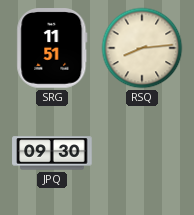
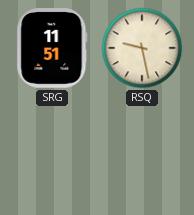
RSQ: 8:14 -> 9:28 (142, 48)
JPQ: 09:30 -> none (52, 153)
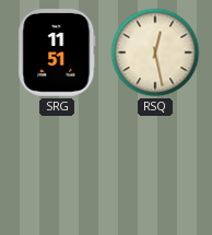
RSQ: 9:28 -> 12:28 (155, 52)
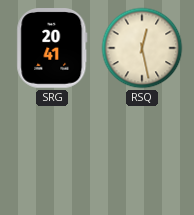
SRG: 11:51 -> 20:41 (52, 48)
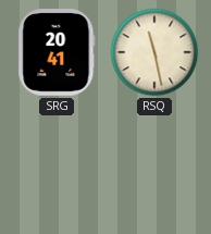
RSQ: 12:28 -> 11:28 (154, 52)
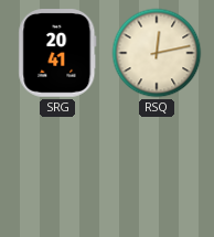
RSQ: 11:28 -> 12:13 (157, 53)
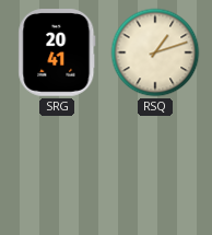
RSQ: 12:13 -> 1:12 (155, 52)
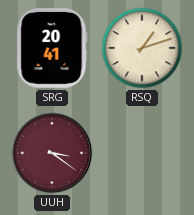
UUH: none -> 3:21 (52, 153)
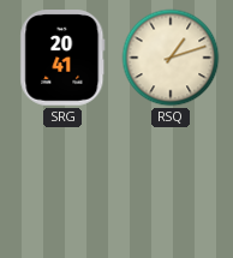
UUH: 3:21 -> none (52, 153)
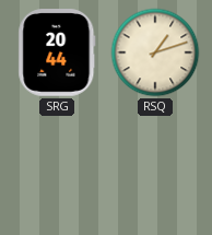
SRG: 20:41 -> 20:44 (57, 52)
